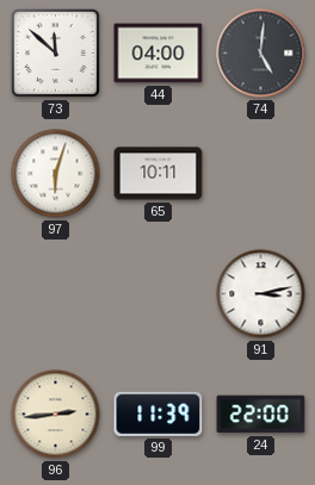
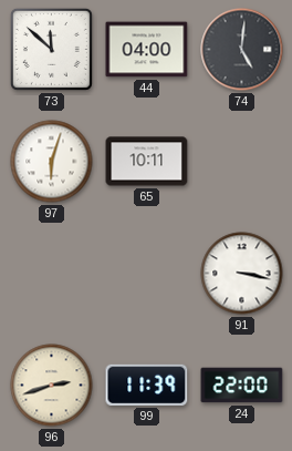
91: 3:13 -> 3:17 (242, 274)
96: 2:44 -> 2:42 (52, 386)
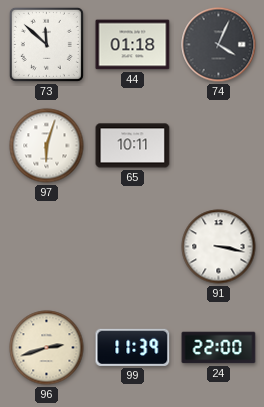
44: 04:00 -> 01:18 (133, 45)
74: 5:01 -> 4:04 (219, 45)
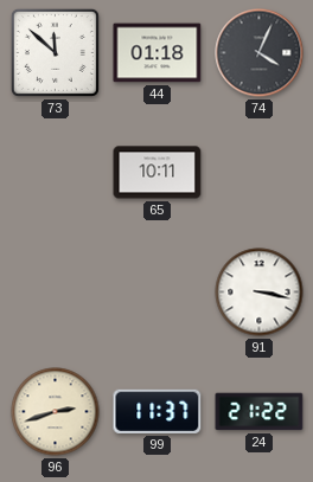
97: 6:03 -> none (47, 146)
99: 11:39 -> 11:37 (158, 411)
24: 22:00 -> 21:22 (260, 412)
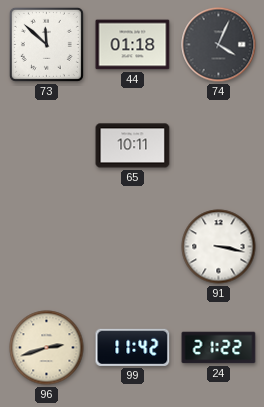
99: 11:37 -> 11:42 (133, 347)
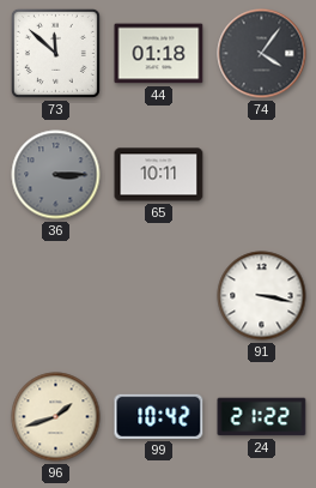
74: 4:04 -> 4:06 (262, 54)
36: none -> 3:15 (56, 175)
96: 2:42 -> 1:42 (56, 417)
99: 11:42 -> 10:42 (159, 416)
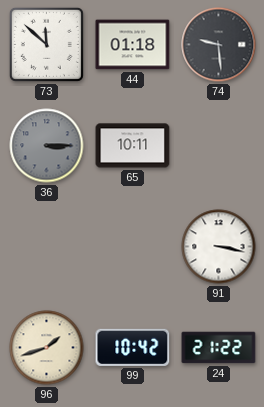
74: 4:06 -> 9:29 (219, 45)
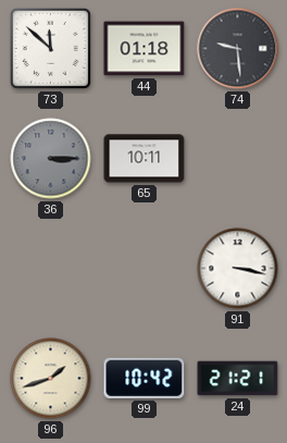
24: 21:22 -> 21:21 (238, 379)
